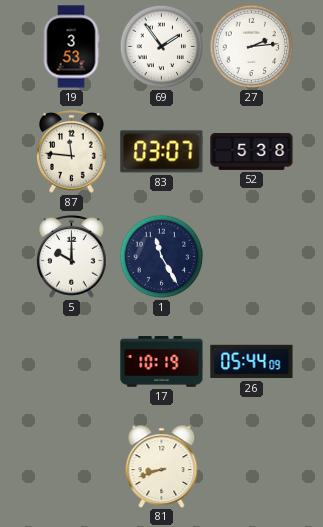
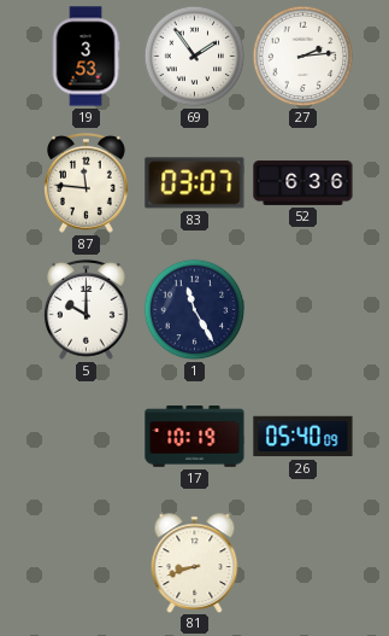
52: 5:38 -> 6:36 (303, 182)
26: 05:44 -> 05:40 (303, 437)
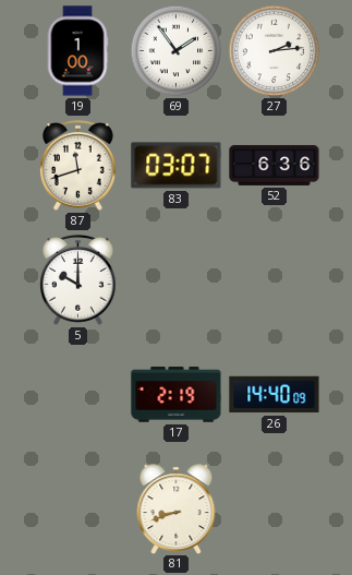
19: 3:53 -> 1:00 (77, 51)
87: 11:46 -> 11:42 (78, 165)
1: 11:25 -> none (195, 310)
17: 10:19 -> 2:19 (177, 395)
26: 05:40 -> 14:40 (275, 395)
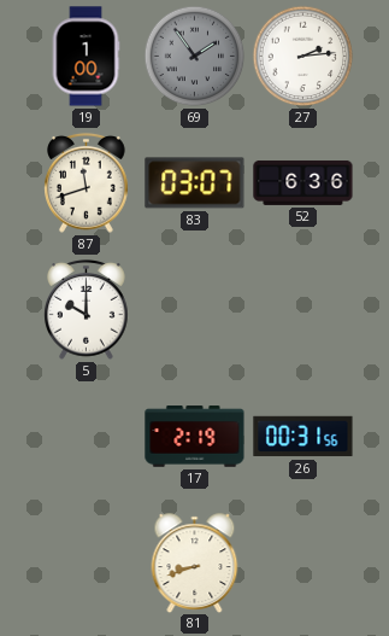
69 dial: white -> grey (195, 57)
26: 14:40 -> 00:31 (303, 437)
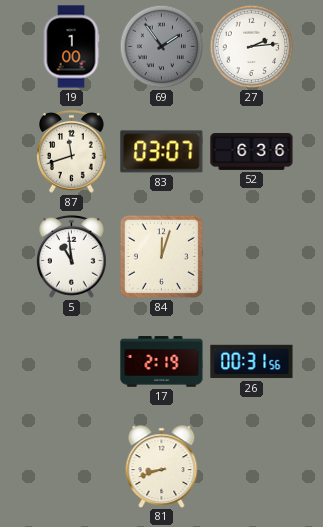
5: 10:00 -> 10:59 (72, 256)
84: none -> 12:03 (161, 256)
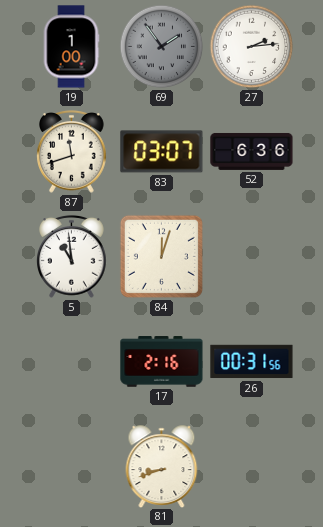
17: 2:19 -> 2:16 (162, 362)
